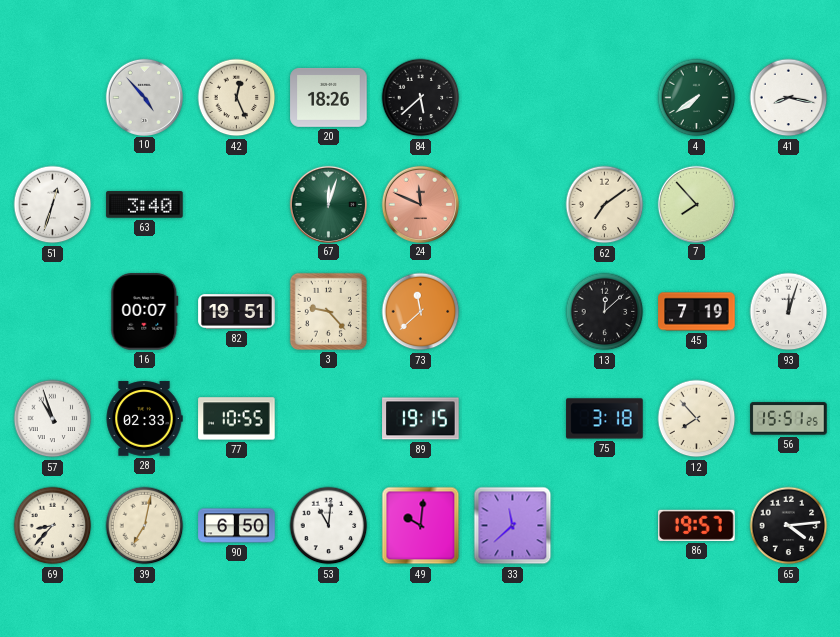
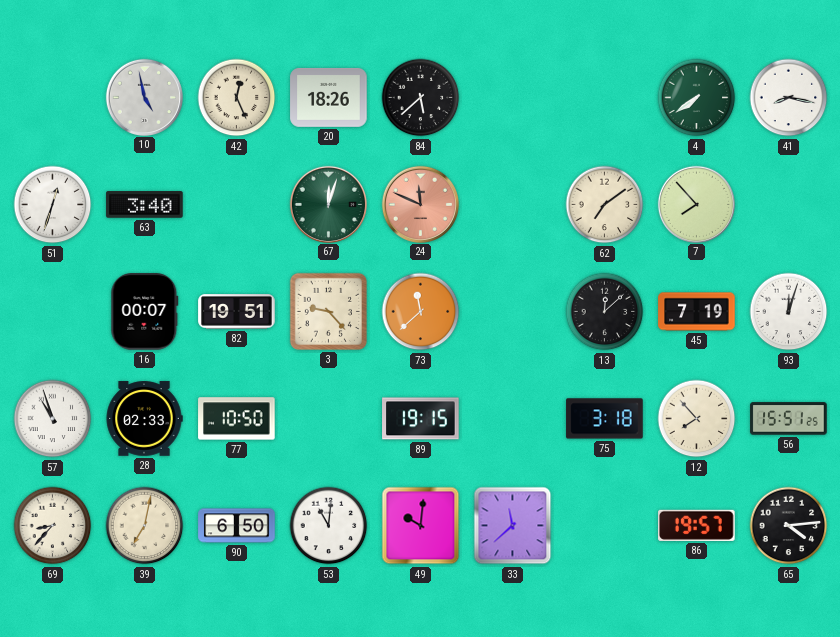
10: 4:53 -> 4:58 (144, 97)
77: 10:55 -> 10:50 (237, 419)
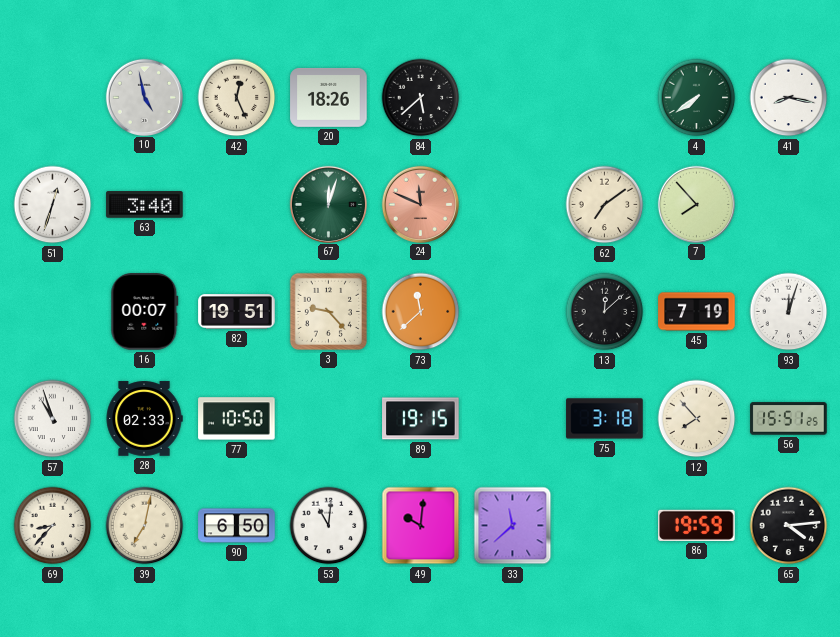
86: 19:57 -> 19:59 (697, 525)
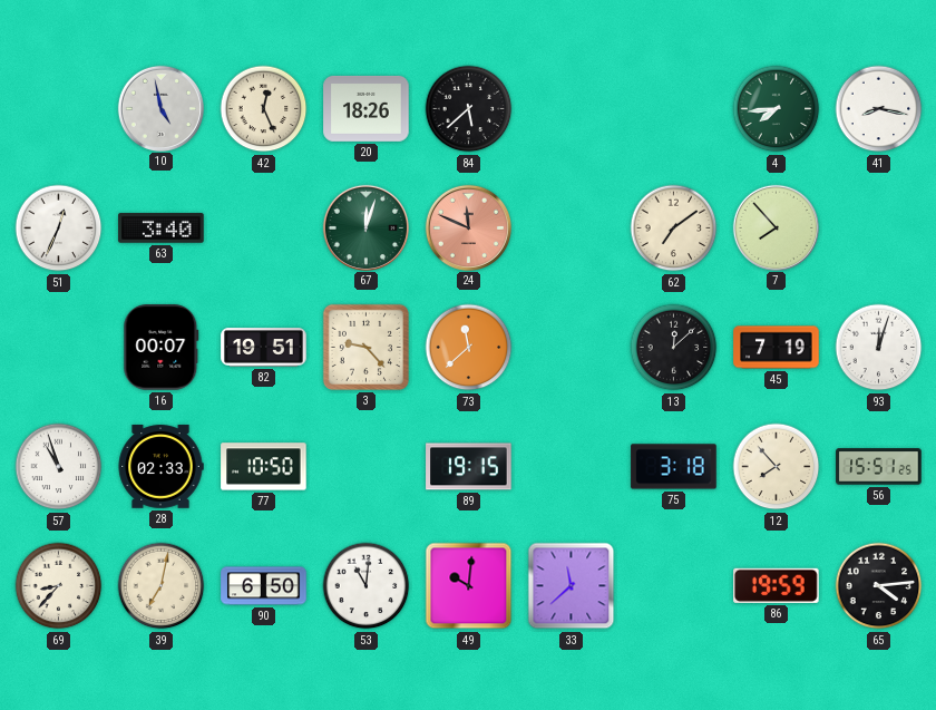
4: 7:39 -> 7:44 (777, 109)
51: 12:33 -> 12:34 (59, 228)
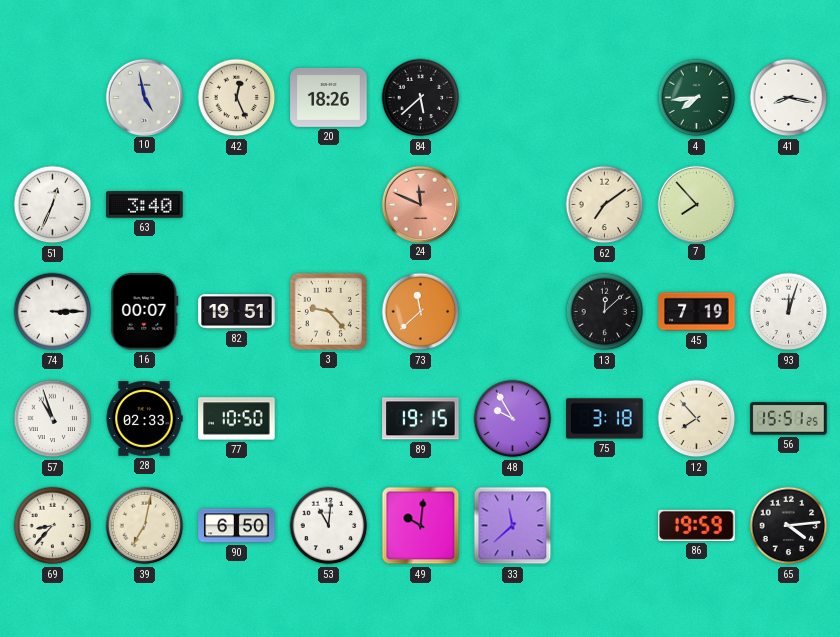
67: 12:03 -> none (365, 227)
74: none -> 3:15 (53, 312)
48: none -> 9:55 (513, 419)
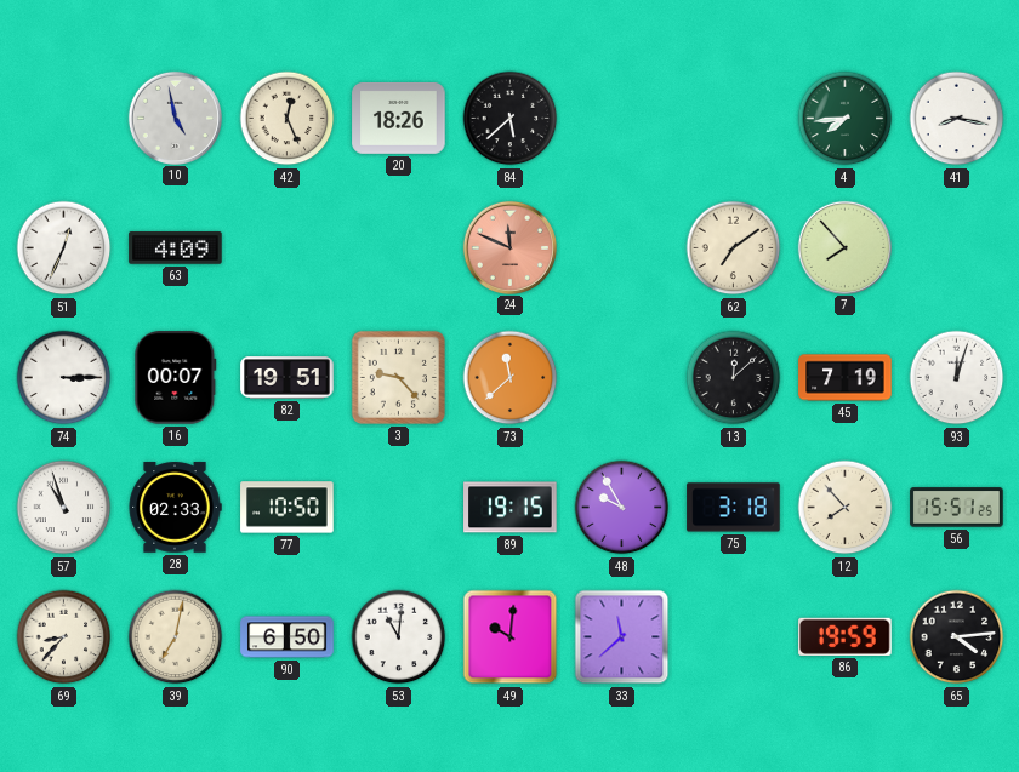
63: 3:40 -> 4:09 (176, 248)
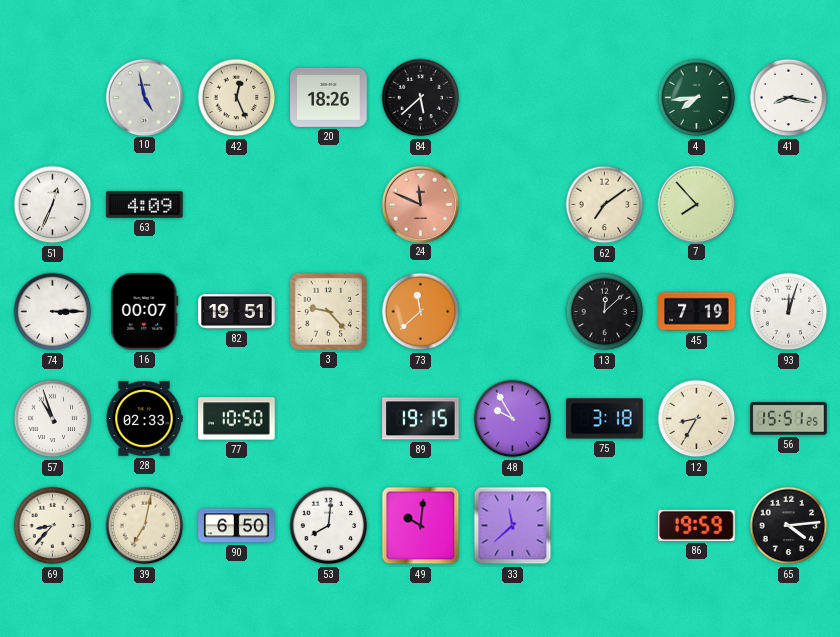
12: 7:53 -> 8:35 (697, 419)
53: 11:01 -> 8:01 (329, 526)
